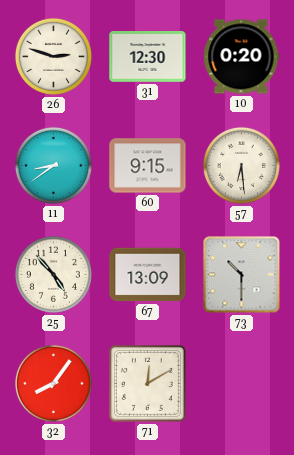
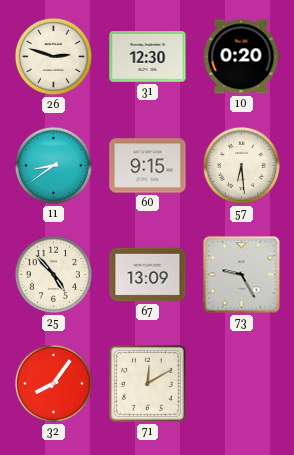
73: 10:30 -> 9:25 (242, 275)
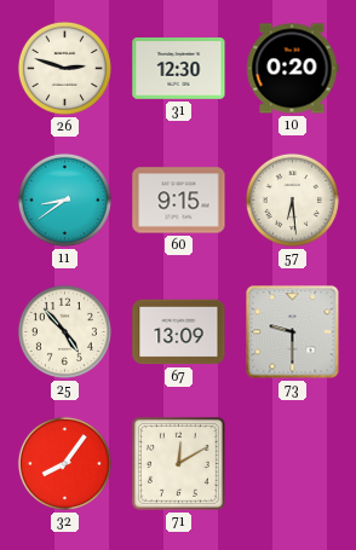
73: 9:25 -> 9:30 (293, 332)
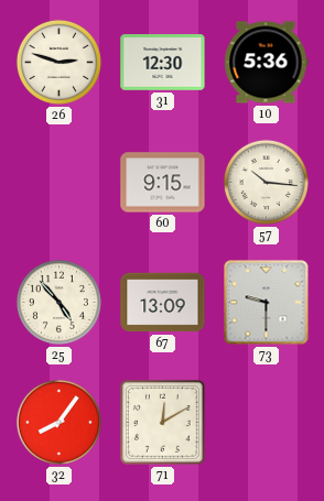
10: 0:20 -> 5:36 (267, 63)
11: 8:39 -> none (64, 199)
57: 6:29 -> 10:16 (266, 182)
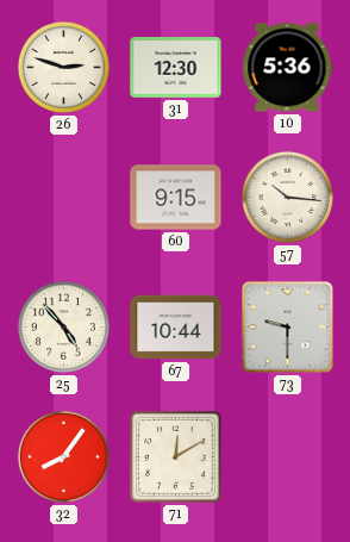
67: 13:09 -> 10:44 (176, 328)
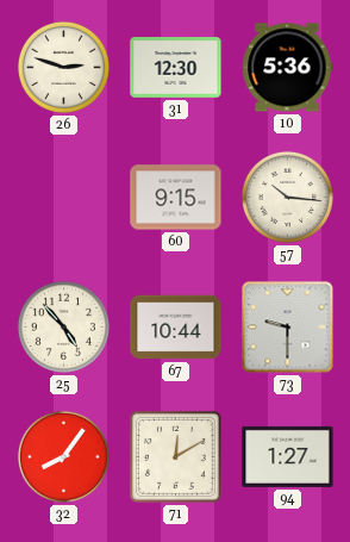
94: none -> 1:27 (288, 456)
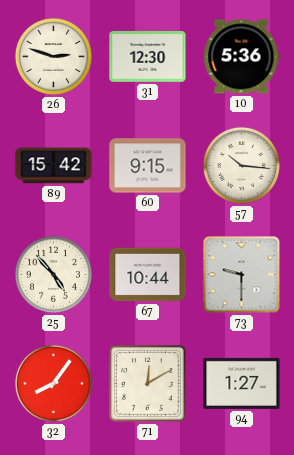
89: none -> 15:42 (54, 166)
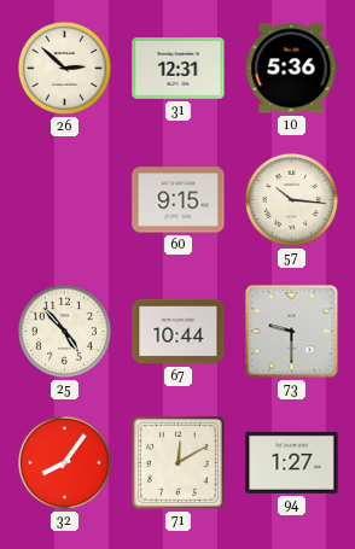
26: 2:48 -> 2:52 (64, 68)
31: 12:30 -> 12:31 (179, 69)
89: 15:42 -> none (54, 166)
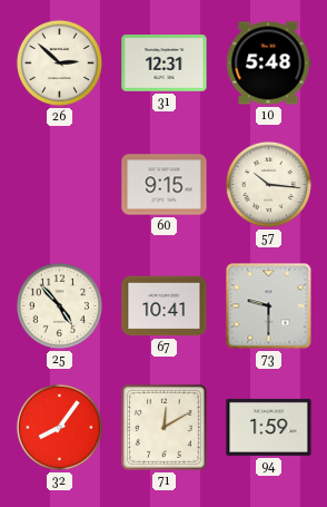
10: 5:36 -> 5:48 (269, 64)
67: 10:44 -> 10:41 (165, 306)
94: 1:27 -> 1:59 (269, 427)
